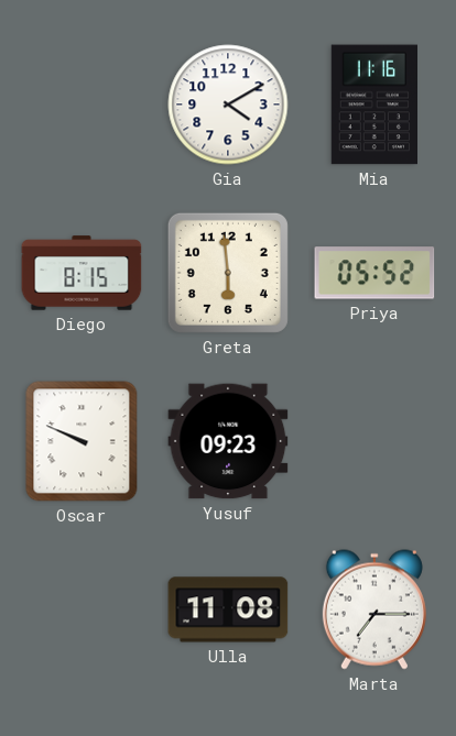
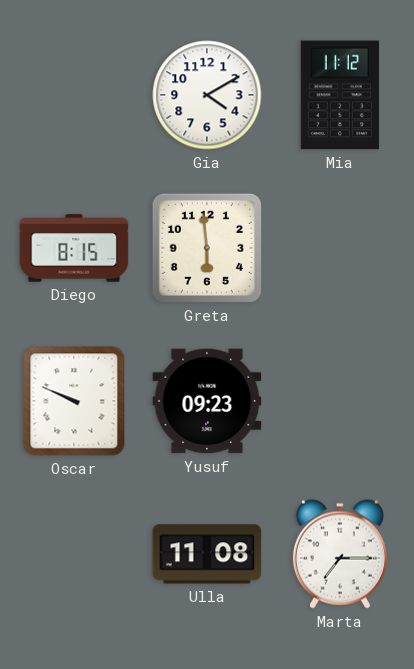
Mia: 11:16 -> 11:12 (339, 95)
Priya: 05:52 -> none (374, 273)
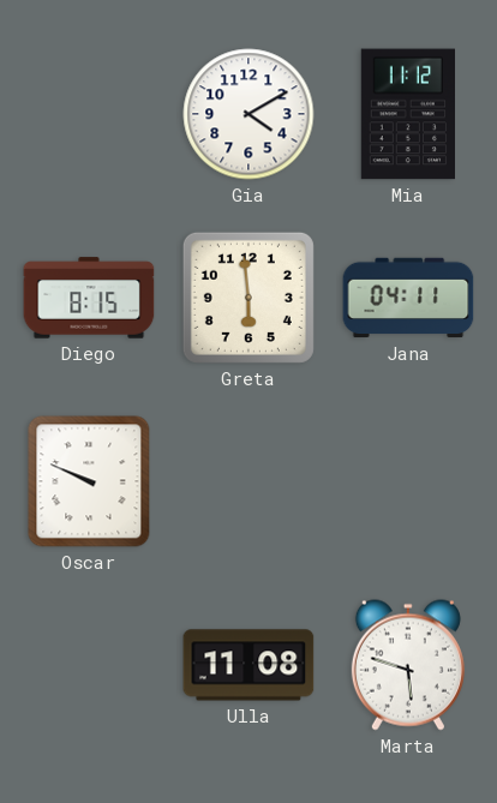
Jana: none -> 04:11 (408, 298)
Yusuf: 09:23 -> none (207, 401)
Marta: 7:15 -> 5:48 (408, 665)
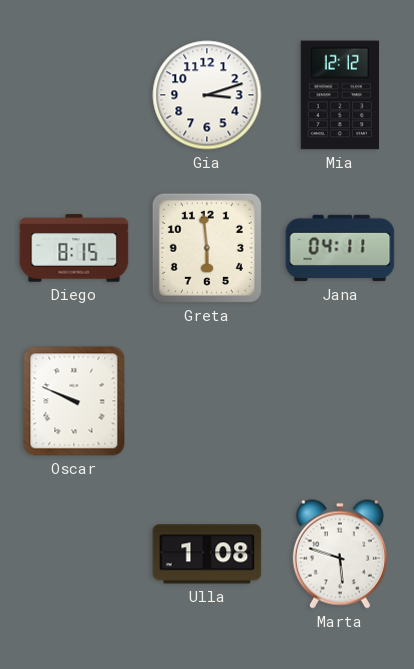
Gia: 4:10 -> 3:12 (207, 95)
Mia: 11:12 -> 12:12 (339, 95)
Ulla: 11:08 -> 1:08 (207, 554)
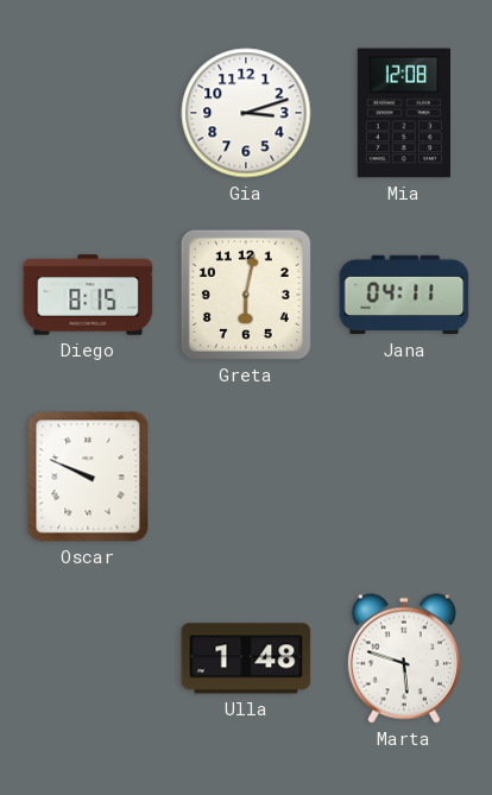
Mia: 12:12 -> 12:08 (403, 113)
Greta: 5:59 -> 6:02 (246, 295)
Ulla: 1:08 -> 1:48 (246, 658)
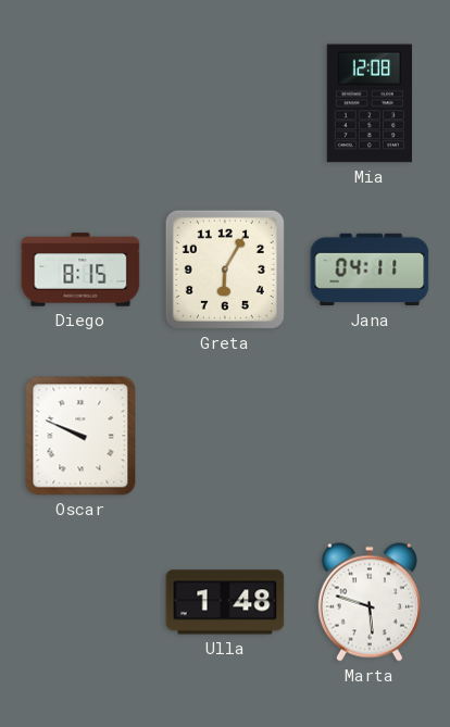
Gia: 3:12 -> none (246, 113)
Greta: 6:02 -> 6:05 (225, 270)
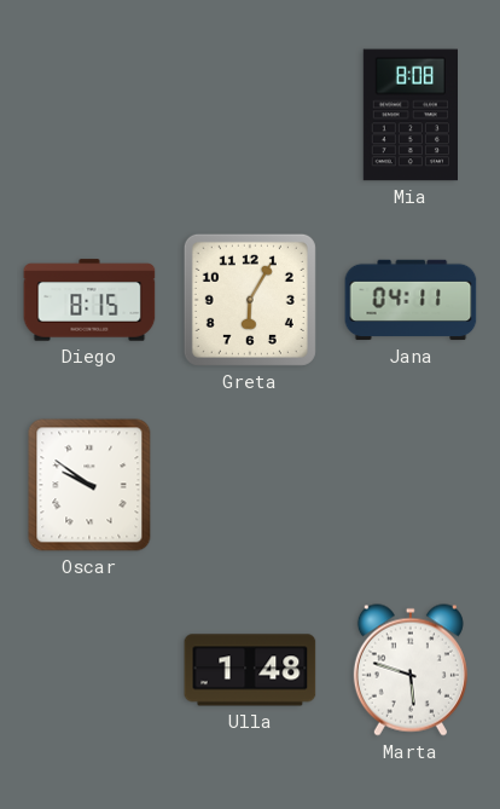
Mia: 12:08 -> 8:08 (409, 115)
Oscar: 9:49 -> 9:51 (89, 485)
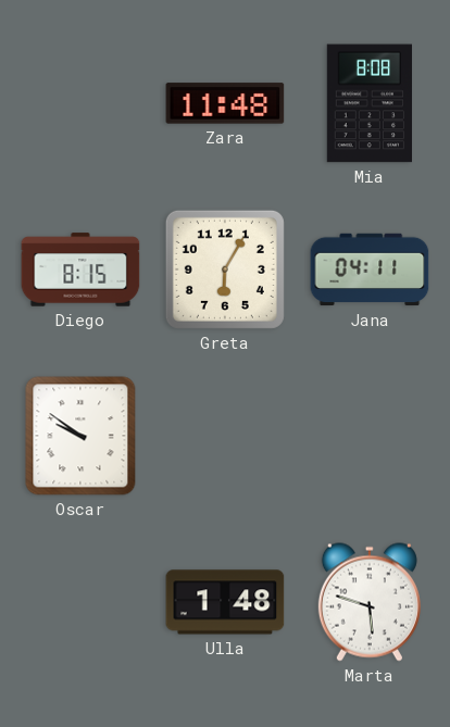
Zara: none -> 11:48 (225, 103)
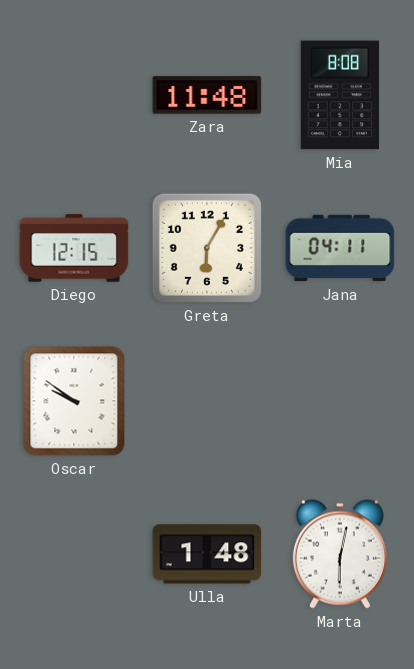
Diego: 8:15 -> 12:15 (74, 248)
Marta: 5:48 -> 6:02 (340, 554)
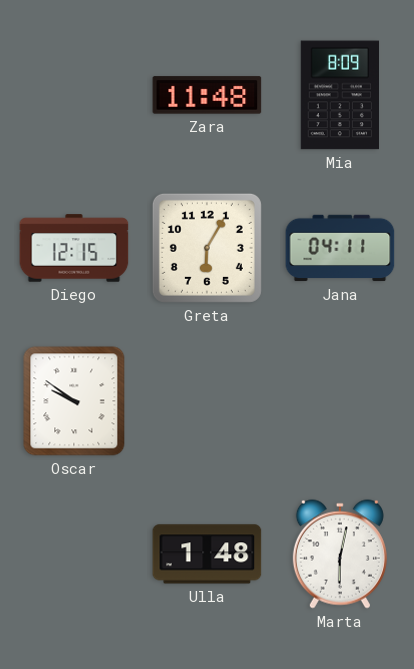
Mia: 8:08 -> 8:09 (339, 95)
